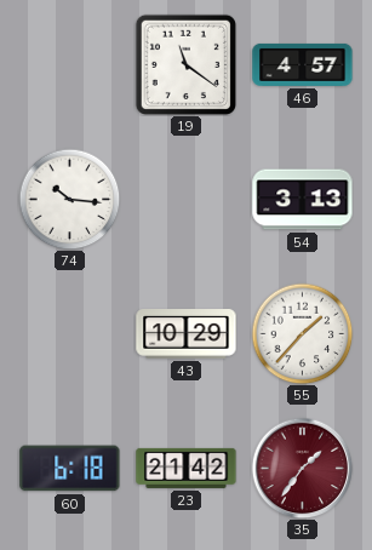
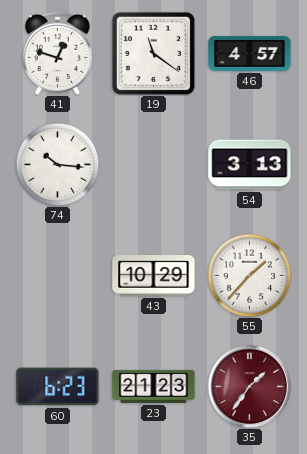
41: none -> 12:48 (57, 53)
60: 6:18 -> 6:23 (58, 387)
23: 21:42 -> 21:23 (154, 386)
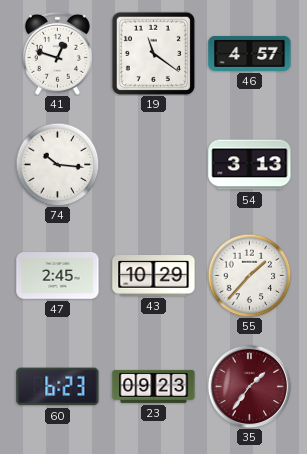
47: none -> 2:45 (58, 276)
23: 21:23 -> 09:23 (154, 386)
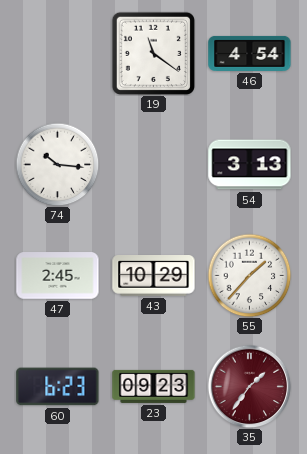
41: 12:48 -> none (57, 53)
46: 4:57 -> 4:54 (250, 53)
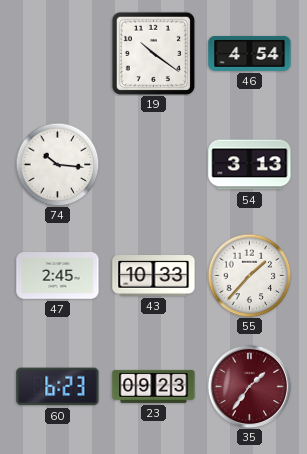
19: 11:21 -> 10:21 (153, 53)
43: 10:29 -> 10:33 (154, 276)
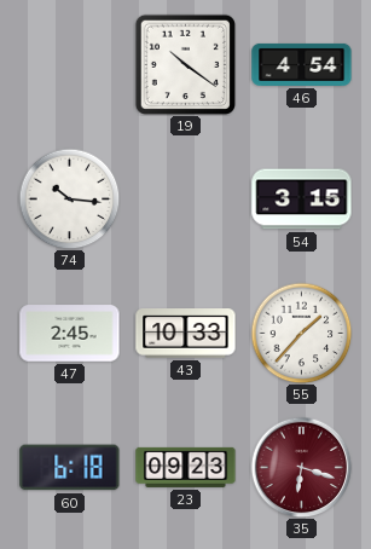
54: 3:13 -> 3:15 (302, 200)
60: 6:23 -> 6:18 (70, 468)
35: 1:36 -> 6:18 (301, 467)
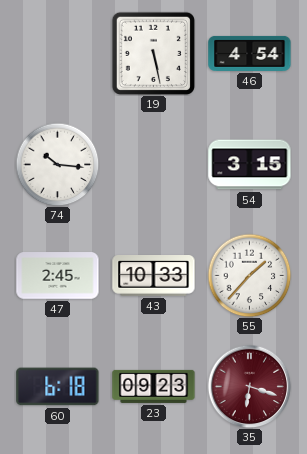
19: 10:21 -> 5:28 (153, 53)
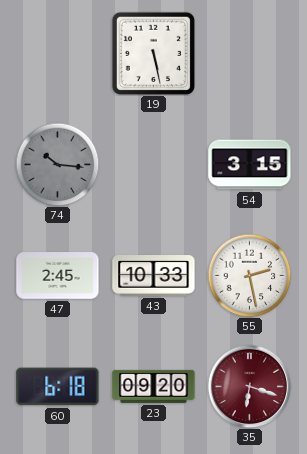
46: 4:54 -> none (250, 53)
74 dial: white -> grey (57, 164)
55: 1:37 -> 2:28 (249, 275)
23: 09:23 -> 09:20 (154, 386)
